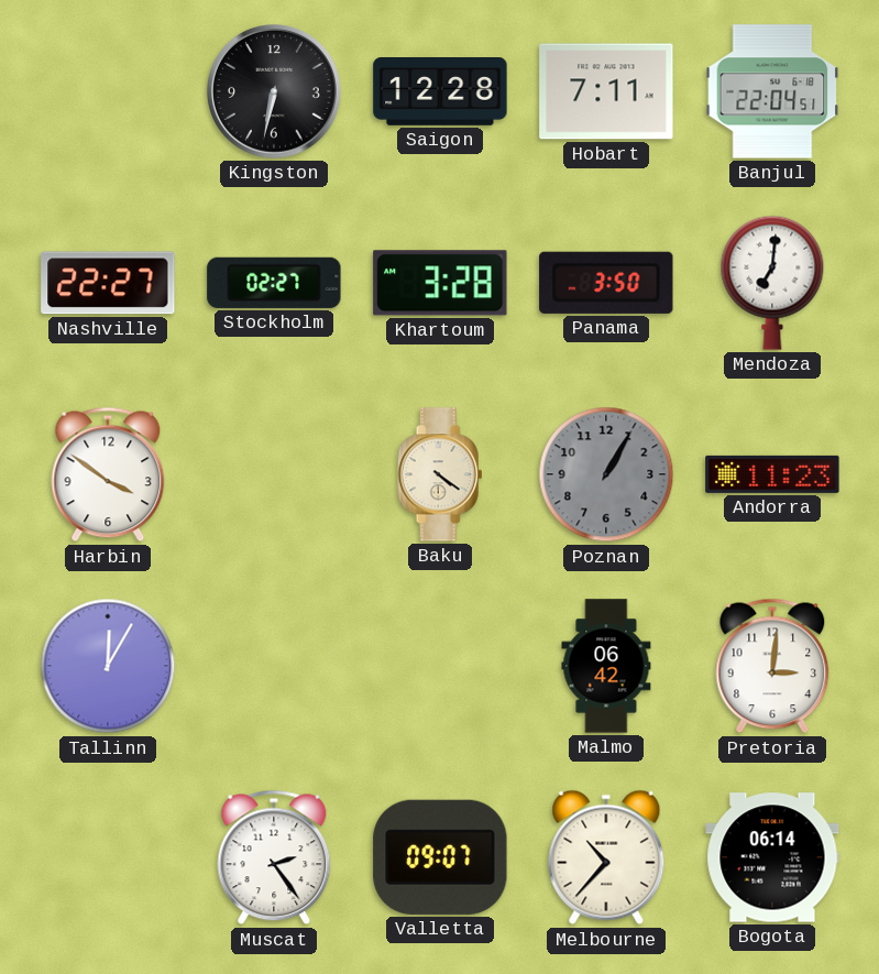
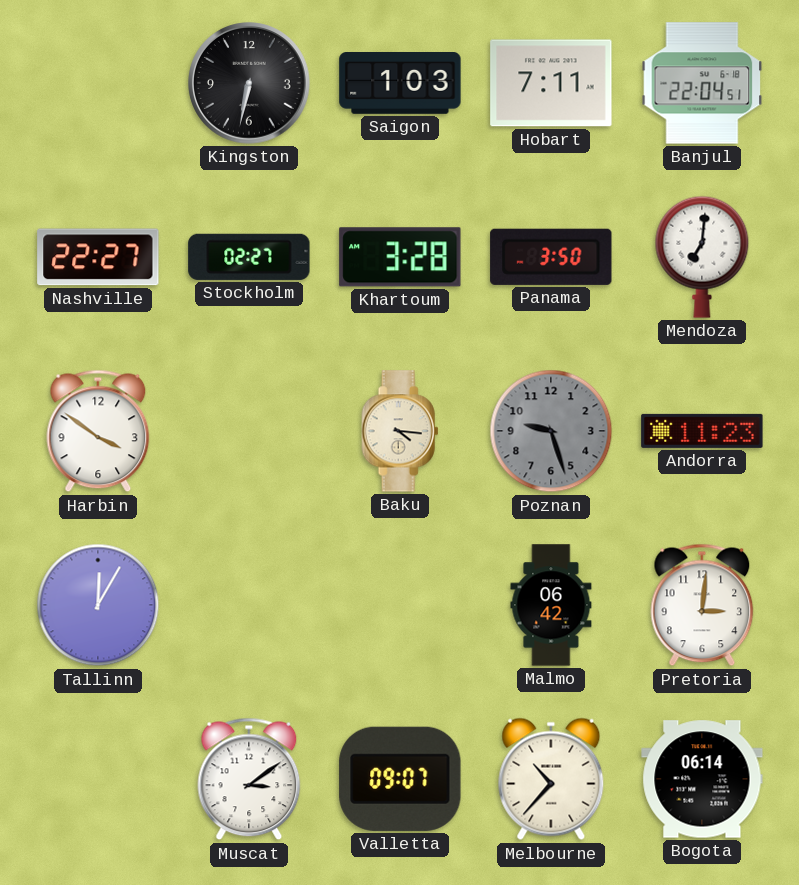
Saigon: 12:28 -> 1:03 (400, 84)
Baku: 4:21 -> 4:16 (400, 431)
Poznan: 1:05 -> 9:27 (551, 431)
Muscat: 2:24 -> 3:09 (249, 779)
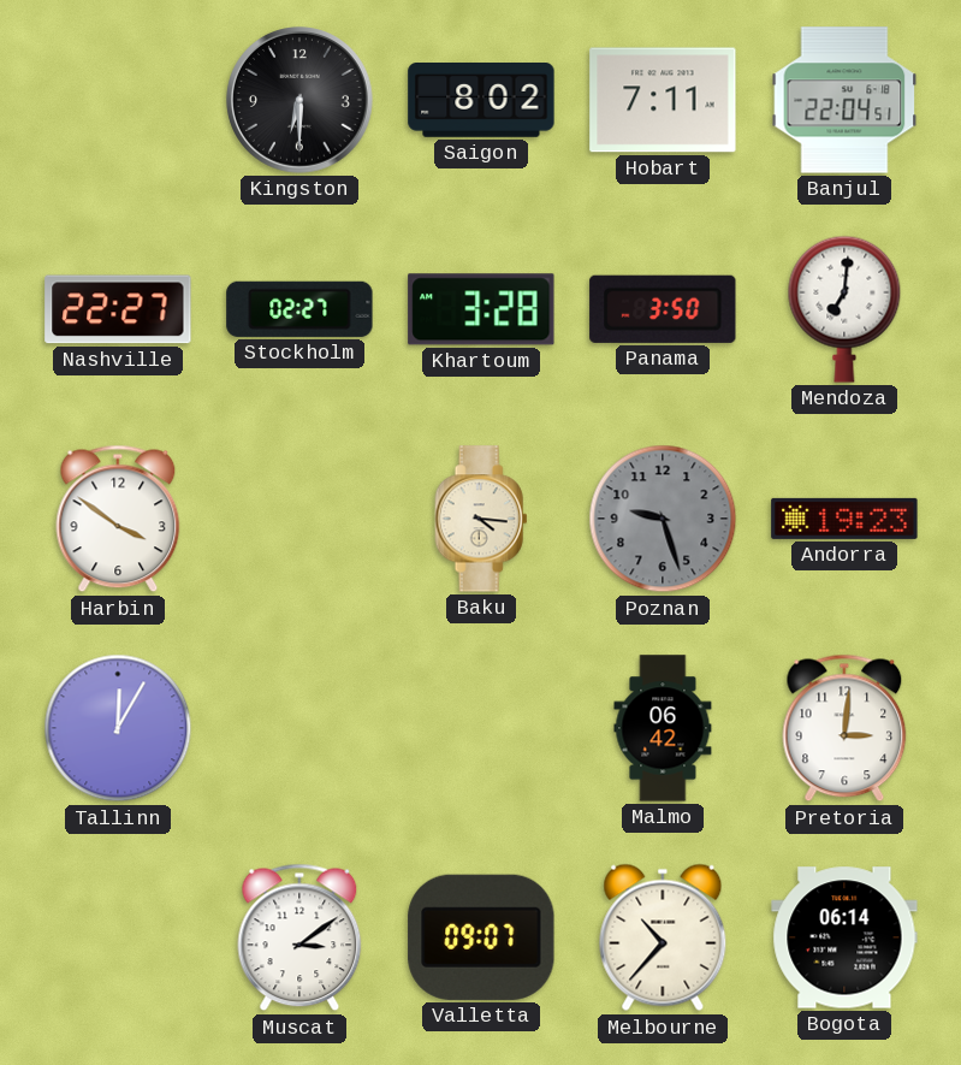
Kingston: 6:32 -> 6:30 (299, 100)
Saigon: 1:03 -> 8:02 (481, 101)
Andorra: 11:23 -> 19:23 (844, 519)
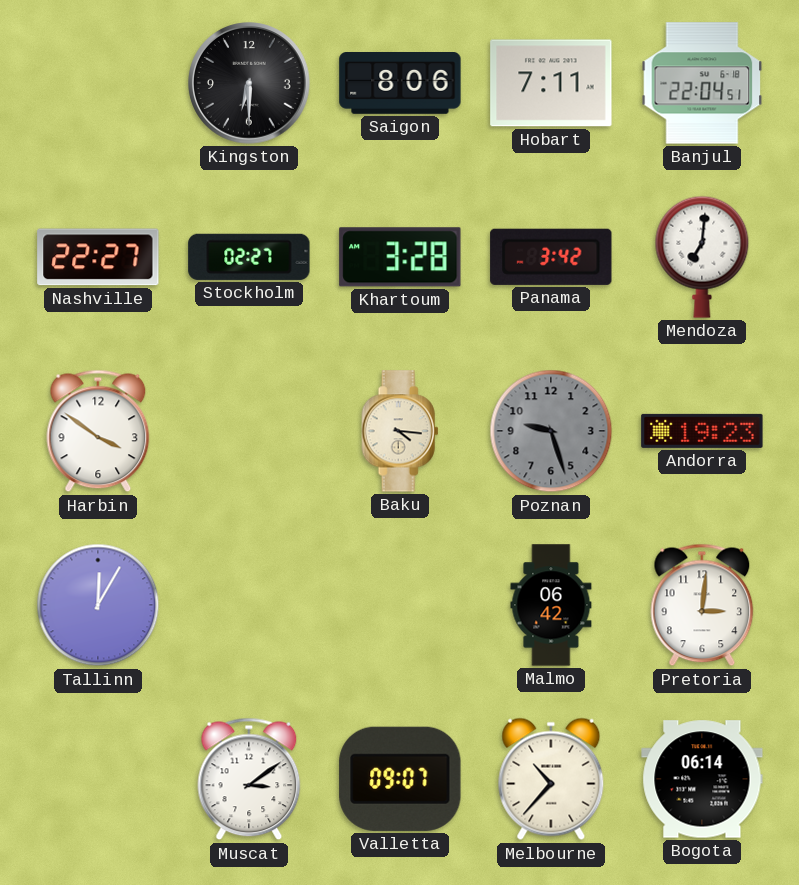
Saigon: 8:02 -> 8:06 (400, 84)
Panama: 3:50 -> 3:42 (551, 257)
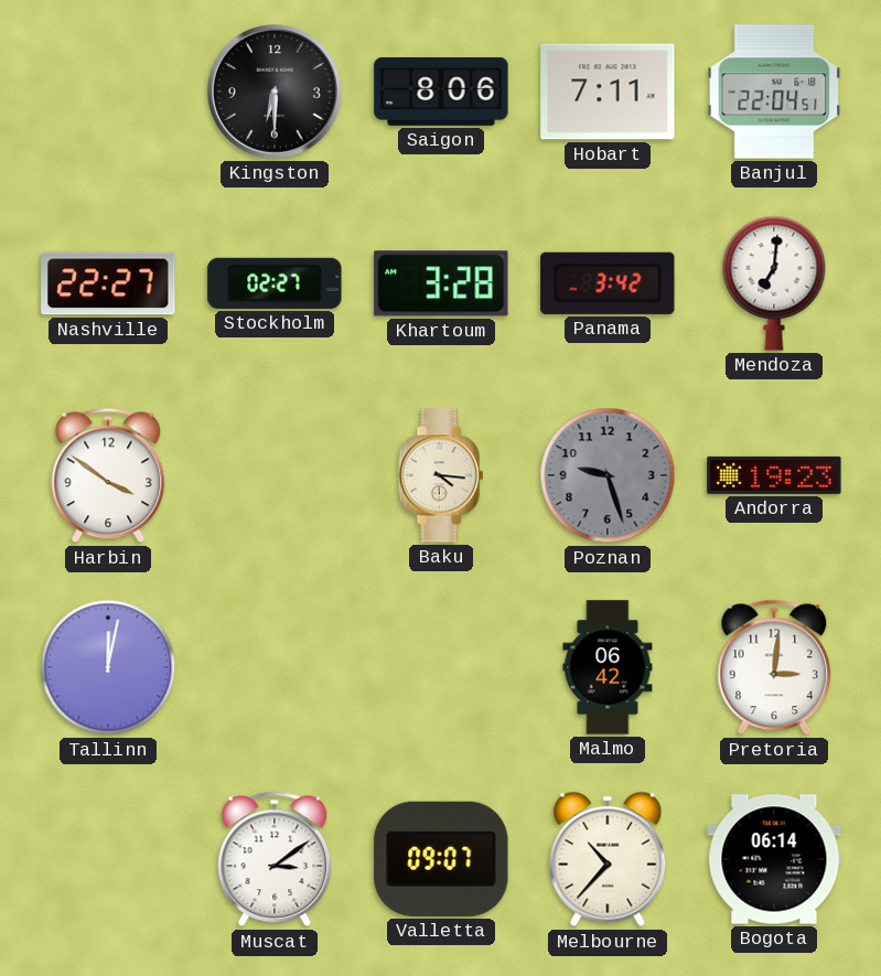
Tallinn: 12:05 -> 12:02 (108, 667)
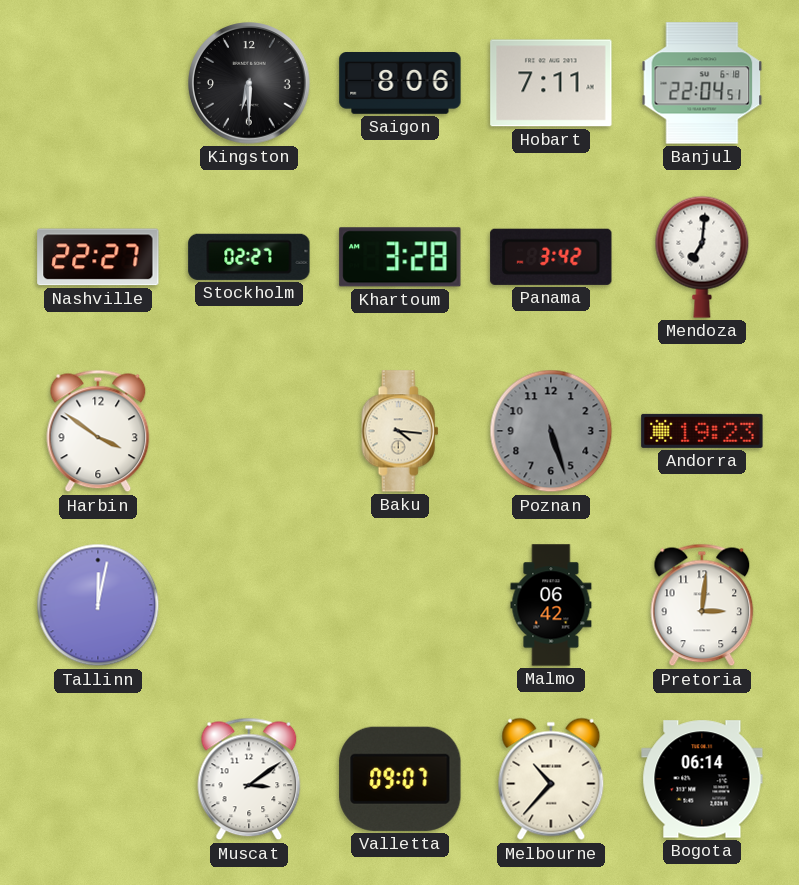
Poznan: 9:27 -> 5:27 (551, 431)
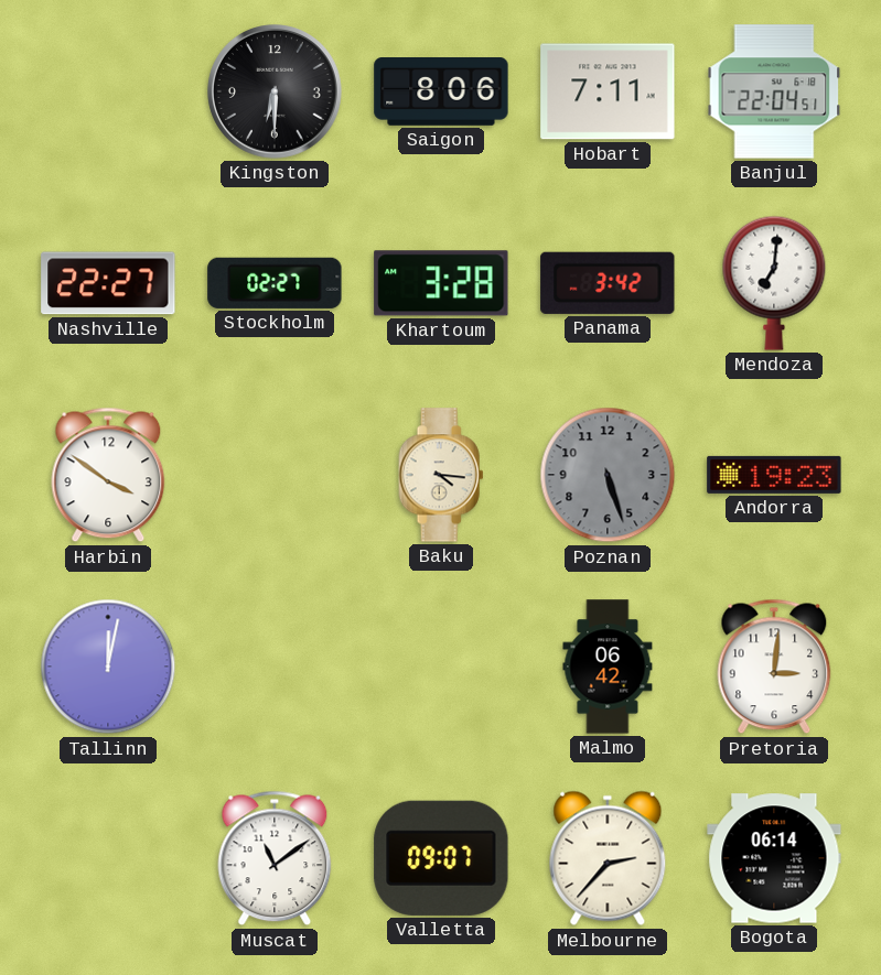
Muscat: 3:09 -> 11:09 (275, 858)
Melbourne: 10:37 -> 2:37 (608, 858)
